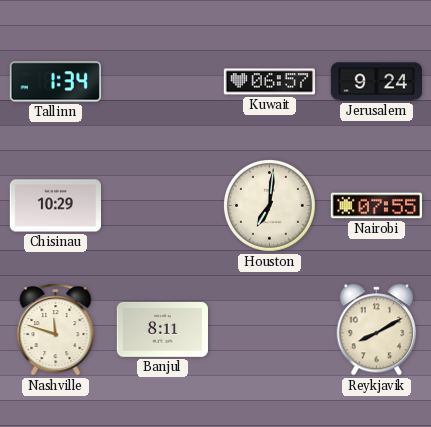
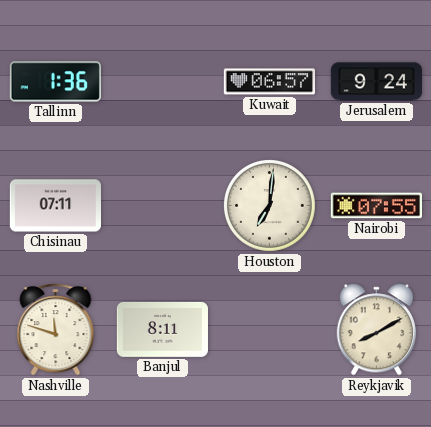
Tallinn: 1:34 -> 1:36 (55, 82)
Chisinau: 10:29 -> 07:11 (55, 206)
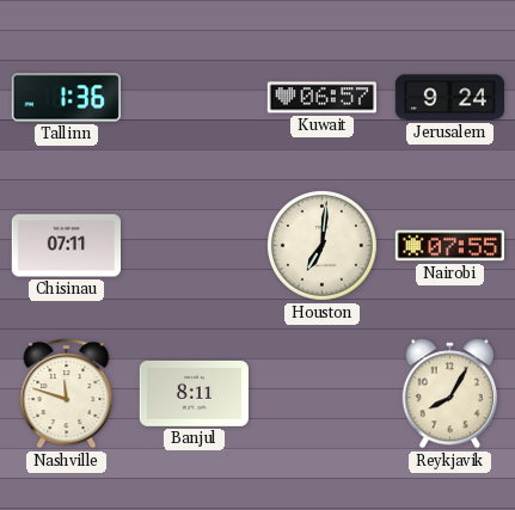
Reykjavik: 8:10 -> 8:05 (450, 394)
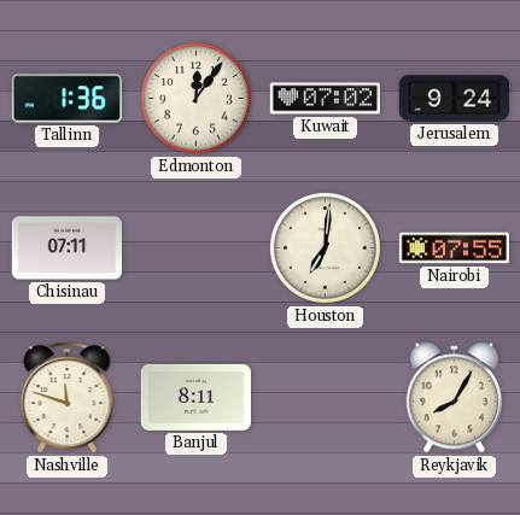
Edmonton: none -> 12:06 (195, 98)
Kuwait: 06:57 -> 07:02 (325, 99)
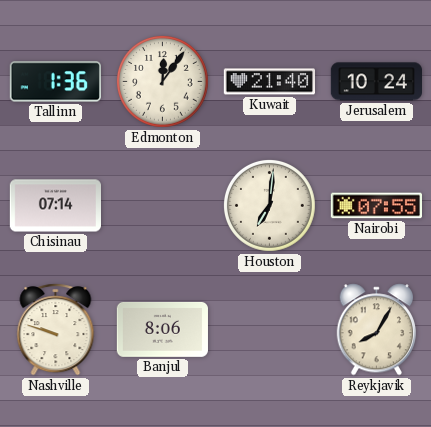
Kuwait: 07:02 -> 21:40 (269, 82)
Jerusalem: 9:24 -> 10:24 (376, 82)
Chisinau: 07:11 -> 07:14 (55, 206)
Nashville: 11:48 -> 9:48 (56, 330)
Banjul: 8:11 -> 8:06 (162, 329)
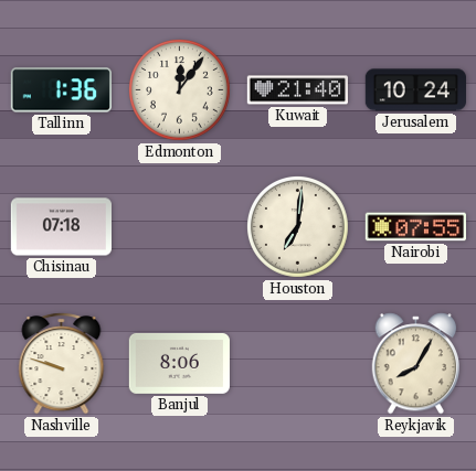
Chisinau: 07:14 -> 07:18 (61, 227)
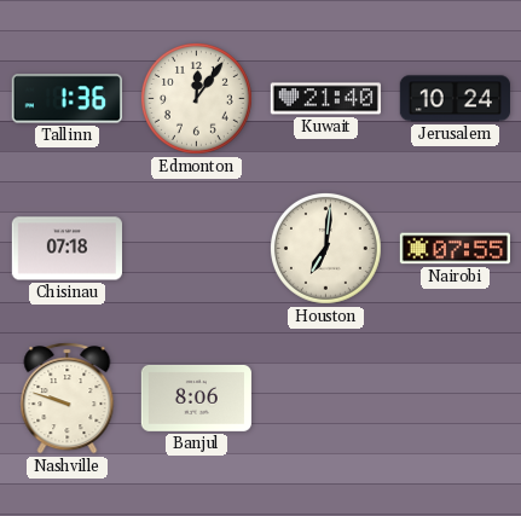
Reykjavik: 8:05 -> none (416, 364)
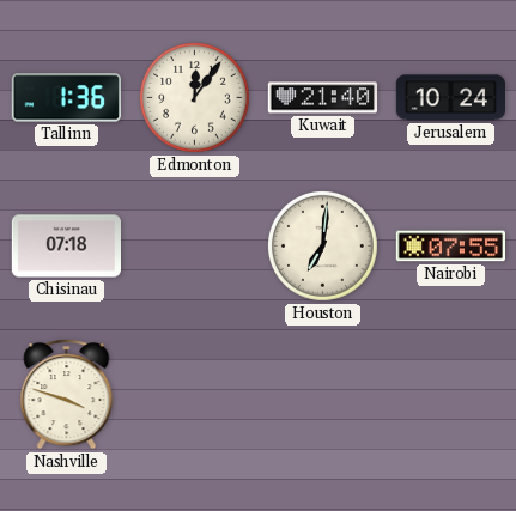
Nashville: 9:48 -> 3:48 (67, 395)
Banjul: 8:06 -> none (196, 398)
